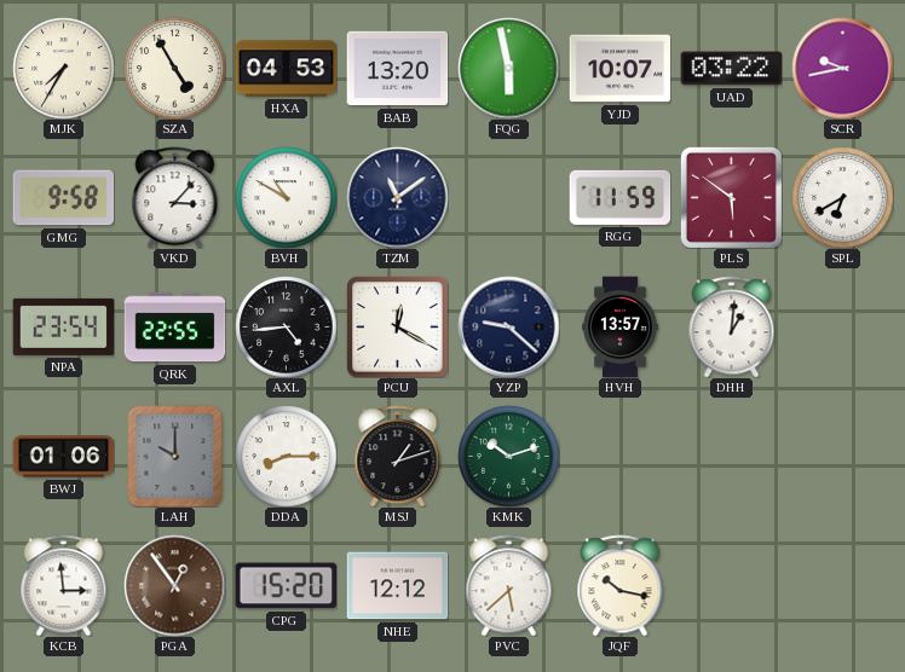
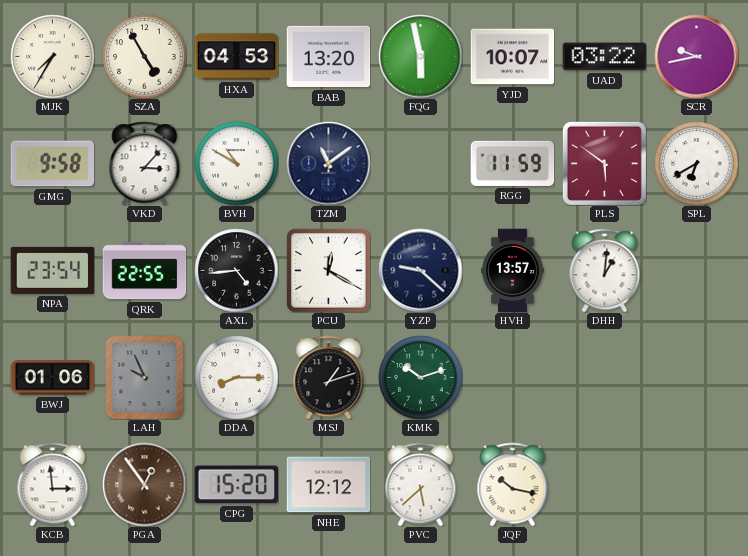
LAH: 10:00 -> 9:56 (145, 377)
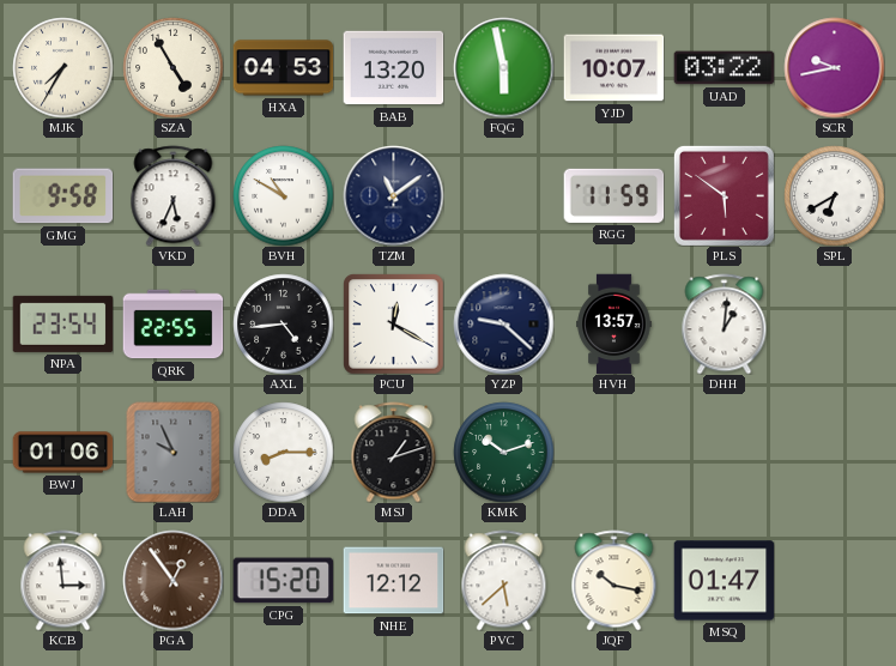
VKD: 3:07 -> 5:34 (174, 195)
MSQ: none -> 01:47 (724, 581)
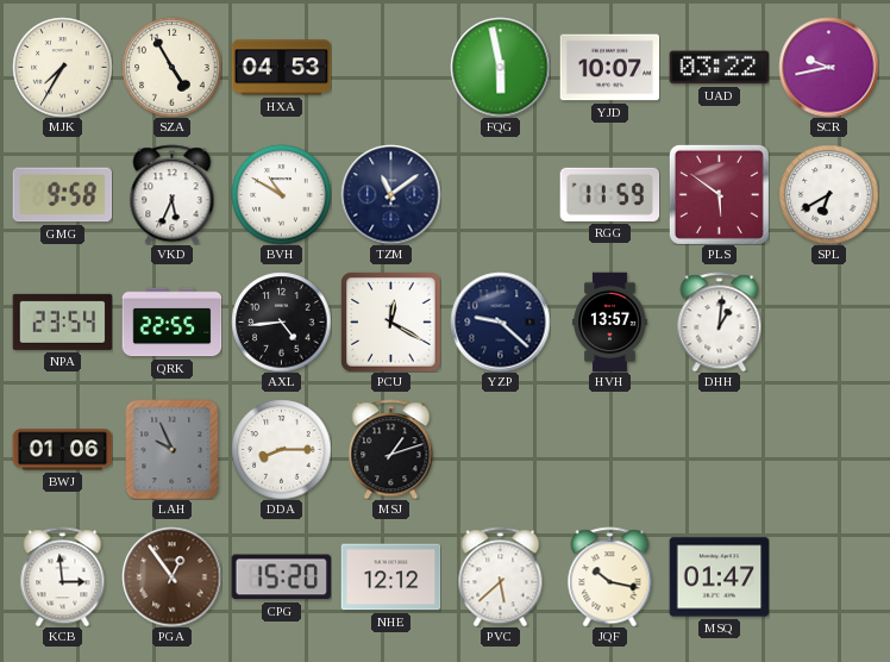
BAB: 13:20 -> none (393, 68)
KMK: 10:12 -> none (503, 452)
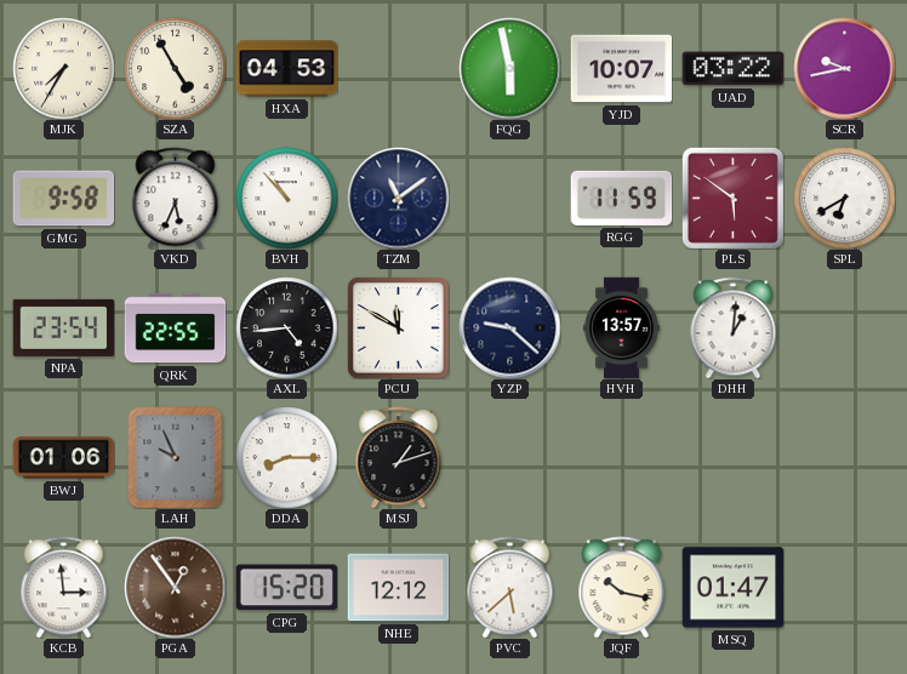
BVH: 10:50 -> 10:53 (286, 198)
PCU: 12:20 -> 11:50 (398, 327)
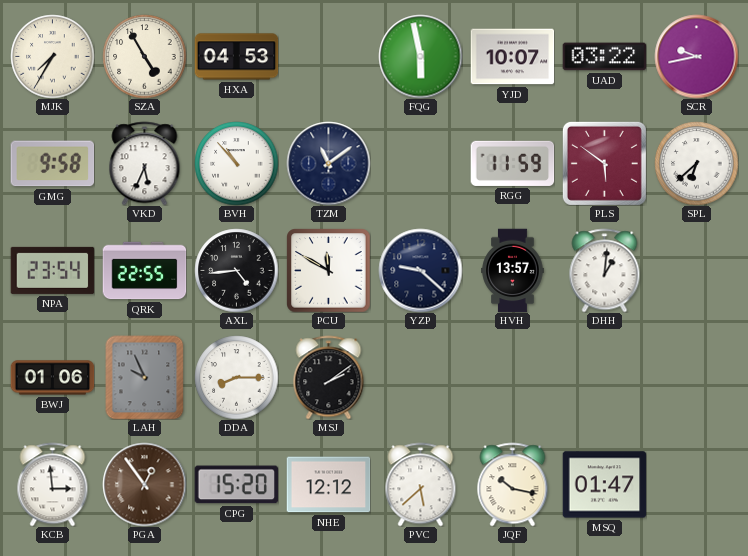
SPL: 6:40 -> 6:38 (696, 163)
MSJ: 1:12 -> 2:09 (329, 377)
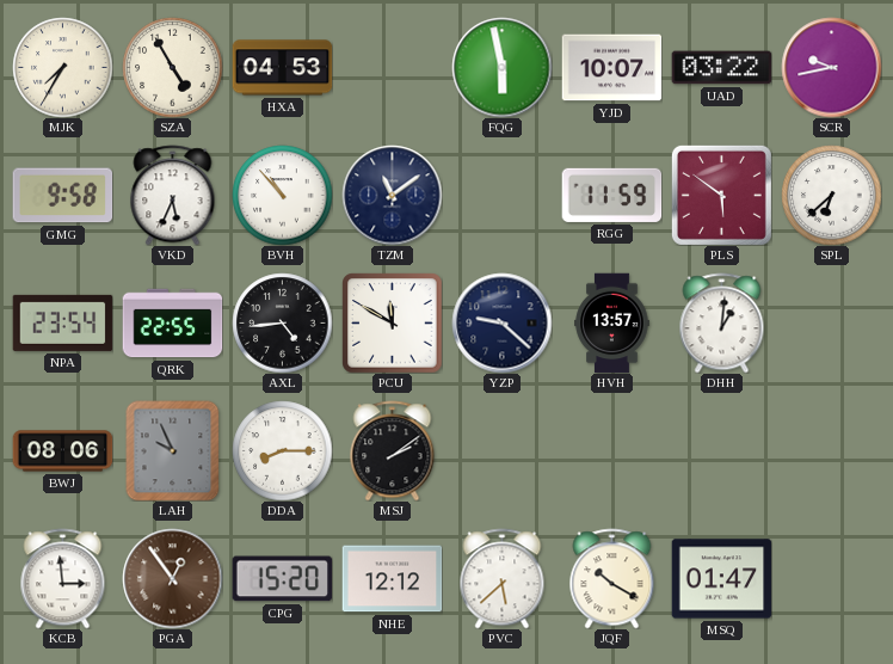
BWJ: 01:06 -> 08:06 (62, 451)
JQF: 10:17 -> 10:20 (612, 578)
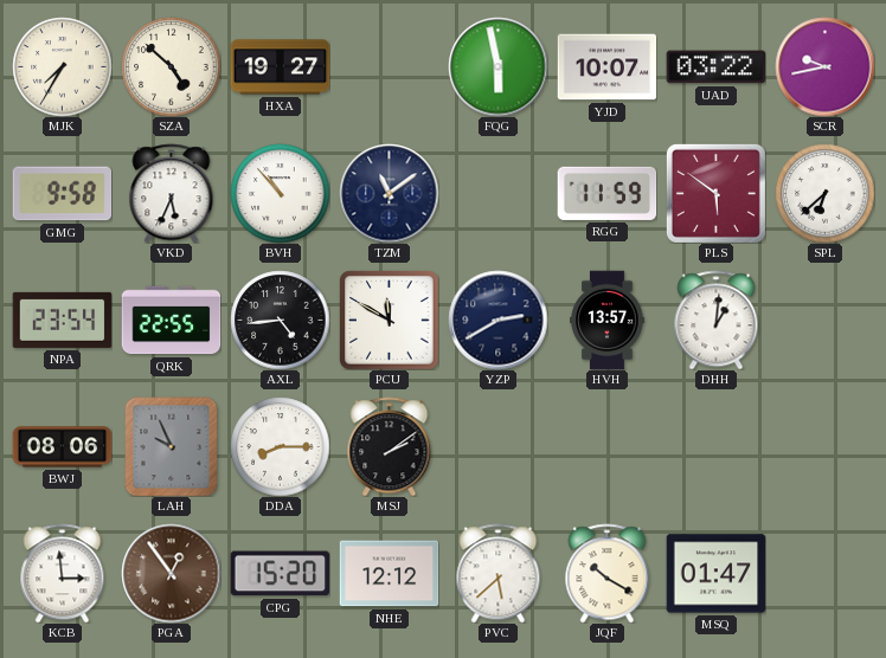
SZA: 4:55 -> 4:52 (171, 66)
HXA: 04:53 -> 19:27 (280, 67)
YZP: 9:22 -> 2:40 (497, 320)
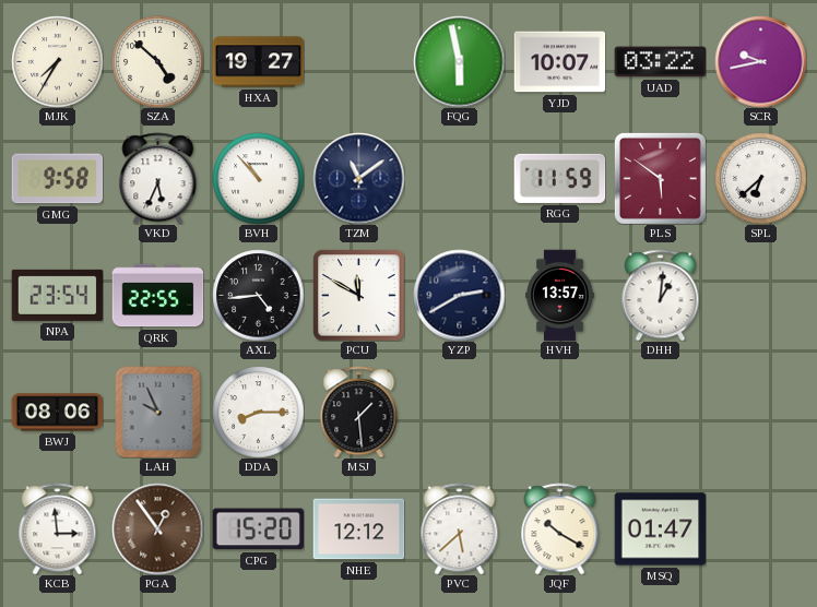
MSJ: 2:09 -> 1:29 (359, 412)
